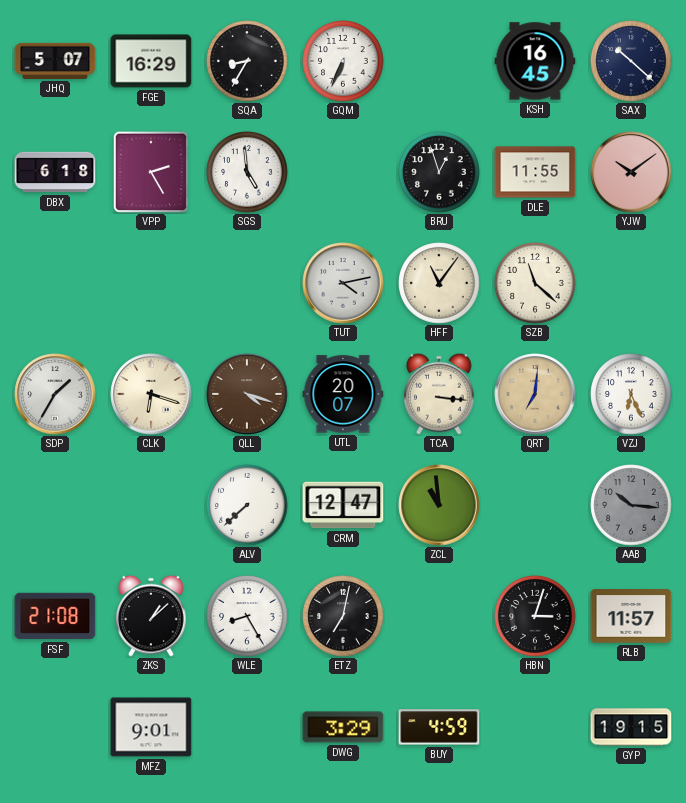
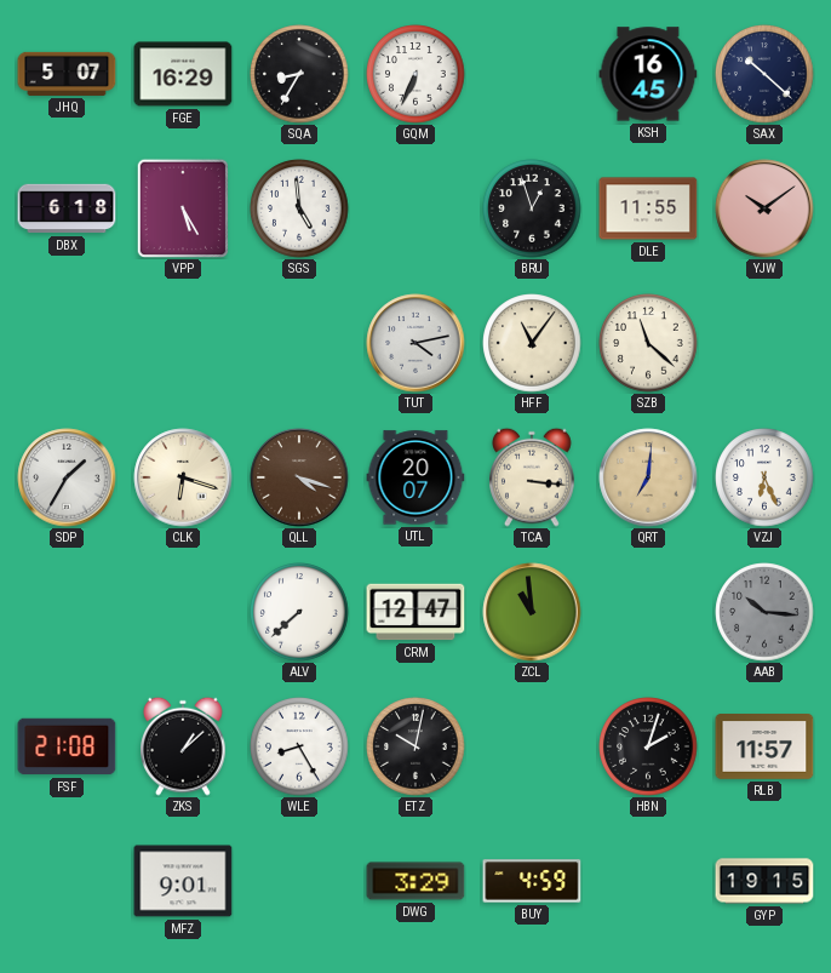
VPP: 2:25 -> 5:25 (182, 207)
ETZ: 7:02 -> 10:02 (415, 746)
HBN: 3:03 -> 2:03 (648, 746)
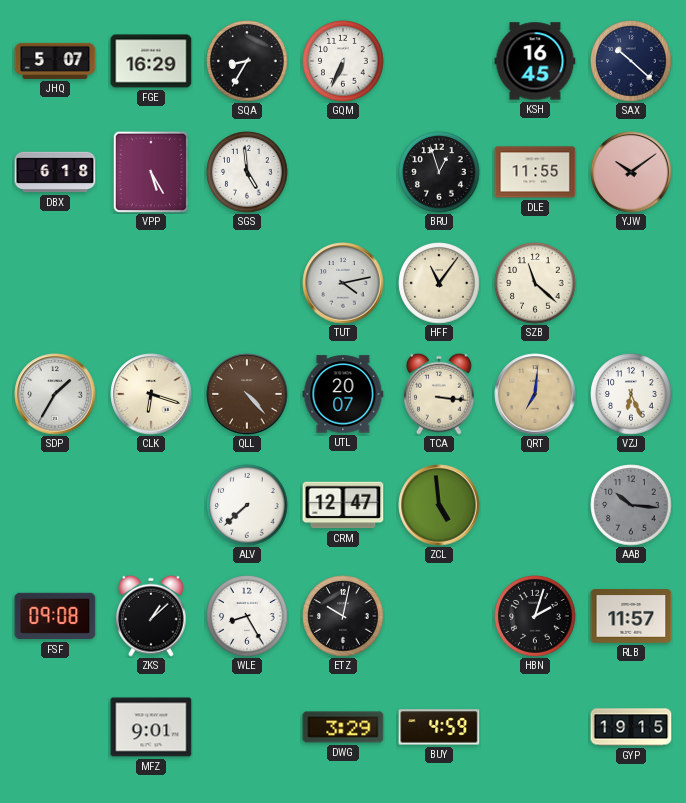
QLL: 4:18 -> 4:23 (247, 394)
ZCL: 10:59 -> 4:59 (439, 505)
FSF: 21:08 -> 09:08 (55, 616)
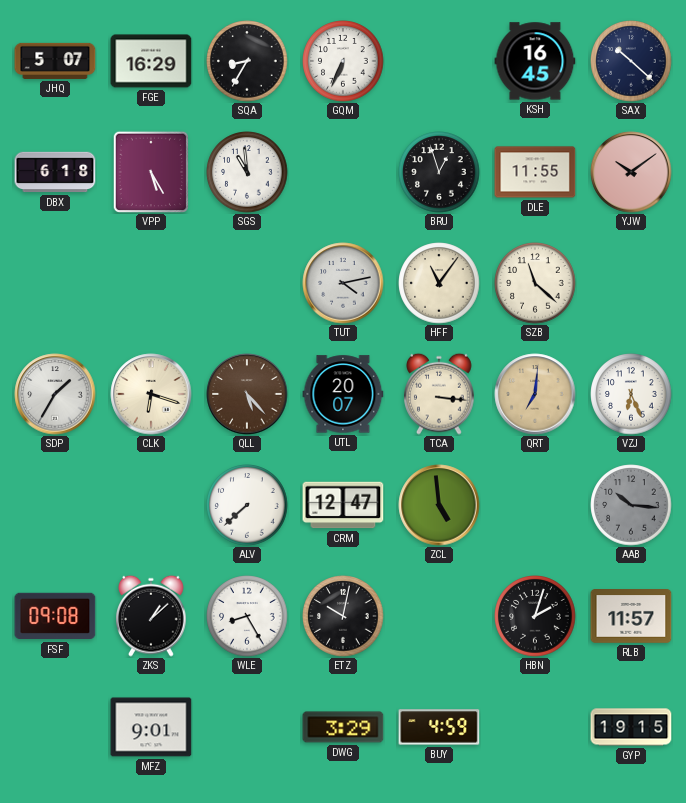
SGS: 4:59 -> 10:59 (247, 172)
QLL: 4:23 -> 5:23 (247, 394)
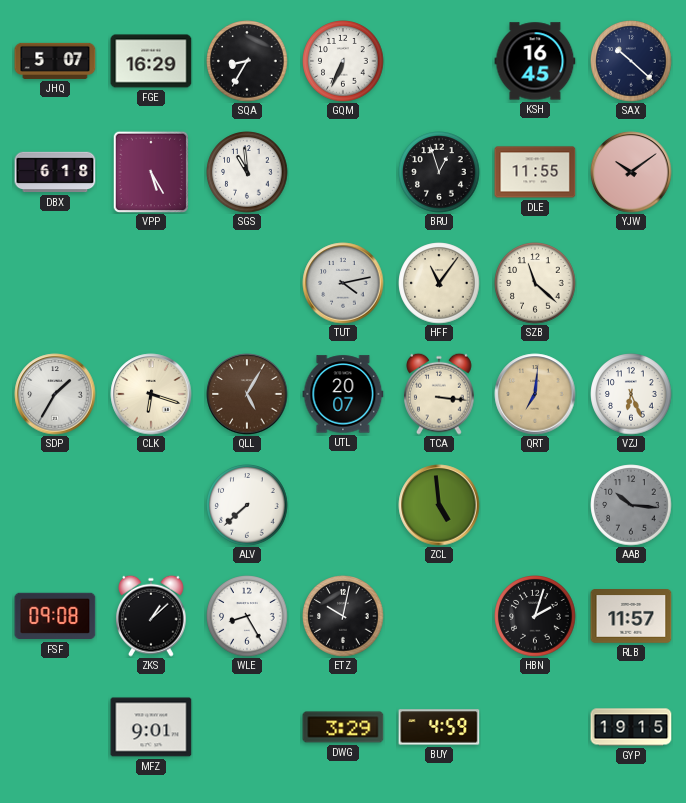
QLL: 5:23 -> 5:05 (247, 394)
CRM: 12:47 -> none (343, 505)
